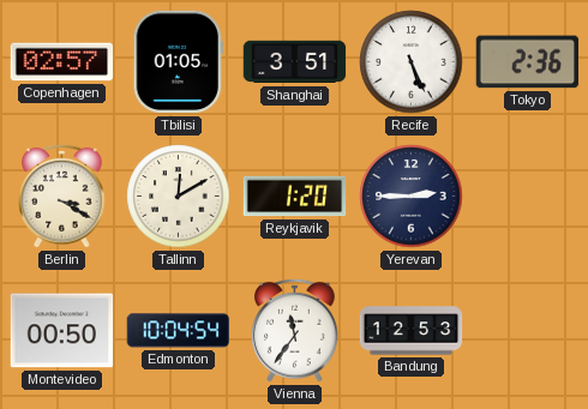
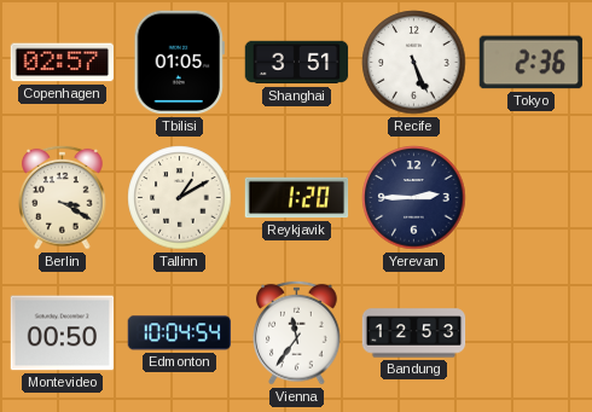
Tallinn: 12:10 -> 1:10 (180, 198)
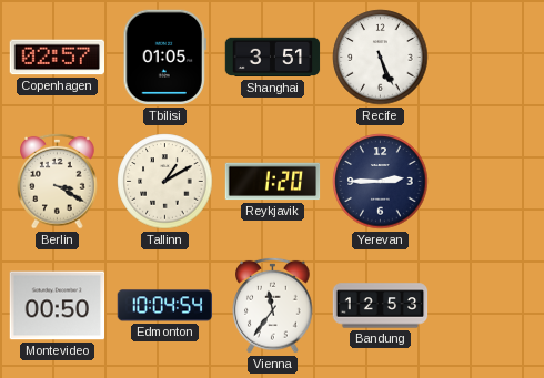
Tokyo: 2:36 -> none (532, 63)
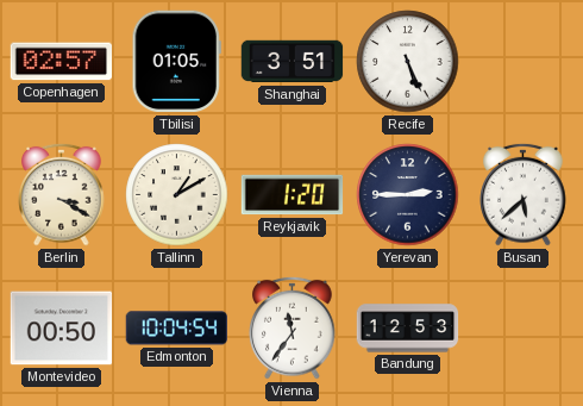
Busan: none -> 5:38 (524, 194)
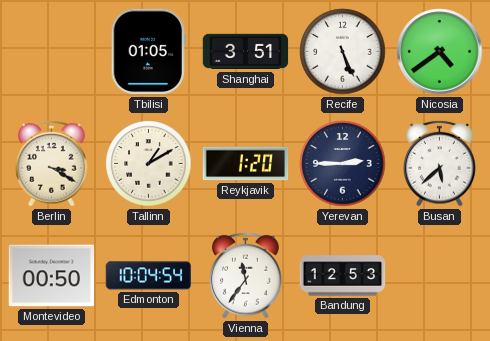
Copenhagen: 02:57 -> none (62, 62)
Nicosia: none -> 4:39 (440, 52)
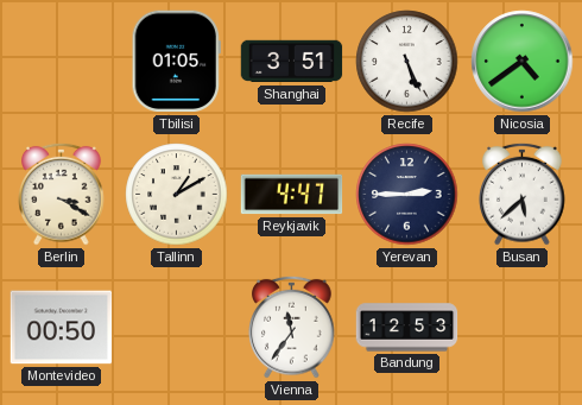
Reykjavik: 1:20 -> 4:47 (292, 195)
Edmonton: 10:04 -> none (149, 276)
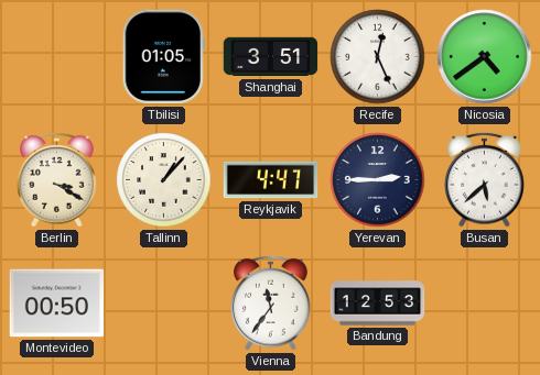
Recife: 5:26 -> 12:26 (378, 57)
Tallinn: 1:10 -> 1:07 (164, 180)
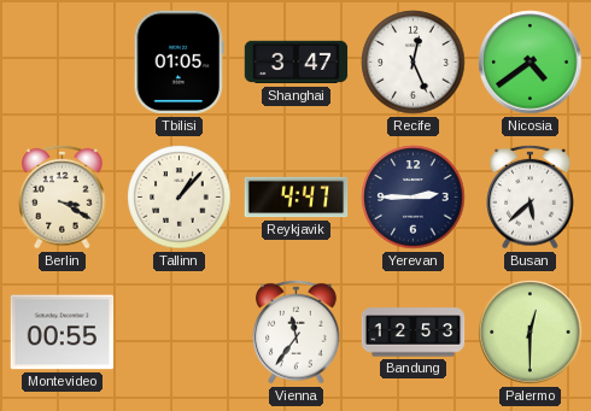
Shanghai: 3:51 -> 3:47 (297, 63)
Montevideo: 00:50 -> 00:55 (63, 333)
Palermo: none -> 12:30 (531, 333)
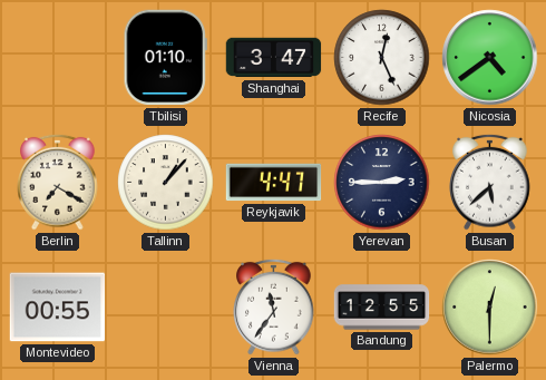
Tbilisi: 01:05 -> 01:10 (165, 58)
Berlin: 3:20 -> 7:20 (58, 182)
Bandung: 12:53 -> 12:55 (382, 308)
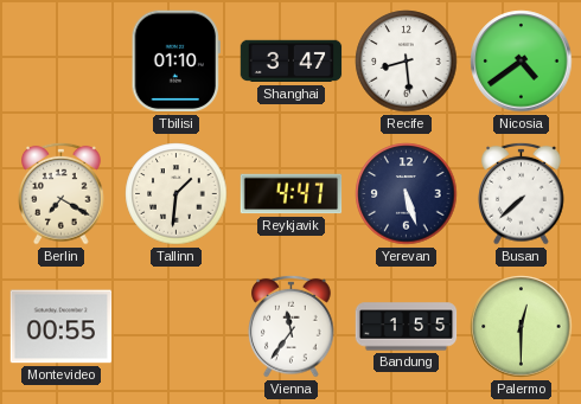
Recife: 12:26 -> 8:29 (407, 62)
Tallinn: 1:07 -> 1:31 (177, 194)
Yerevan: 2:45 -> 5:27 (407, 194)
Busan: 5:38 -> 7:38 (522, 193)
Bandung: 12:55 -> 1:55 (407, 327)
